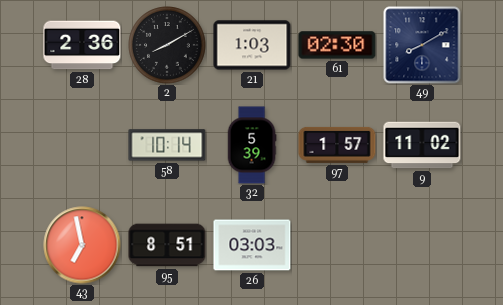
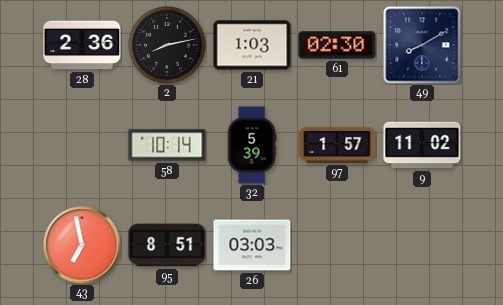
2: 8:10 -> 8:13 (167, 45)
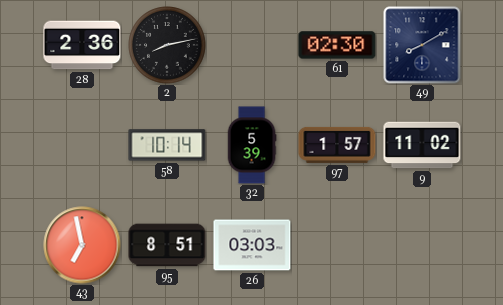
21: 1:03 -> none (252, 45)
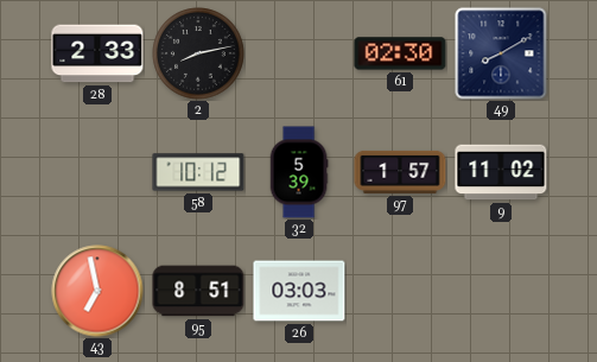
28: 2:36 -> 2:33 (97, 53)
58: 10:14 -> 10:12 (198, 172)
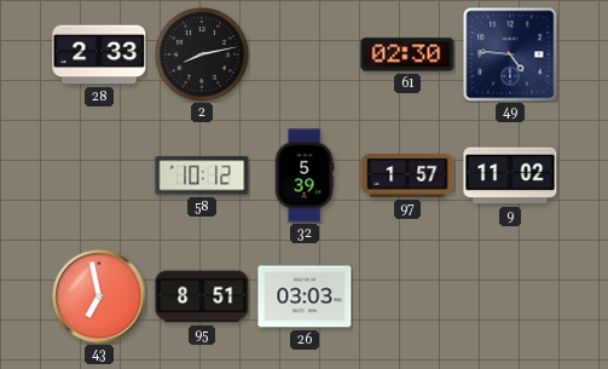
49: 8:10 -> 4:46 (510, 54)
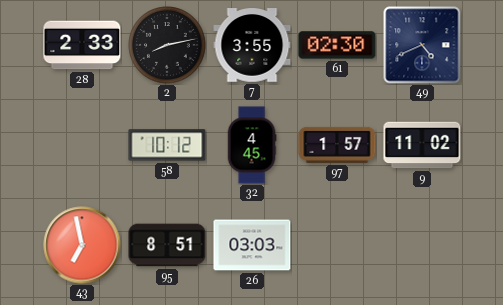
7: none -> 3:55 (252, 45)
49: 4:46 -> 4:41 (422, 45)
32: 5:39 -> 4:45 (252, 145)
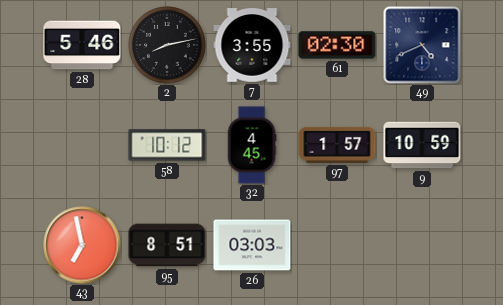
28: 2:33 -> 5:46 (82, 45)
9: 11:02 -> 10:59 (422, 145)
